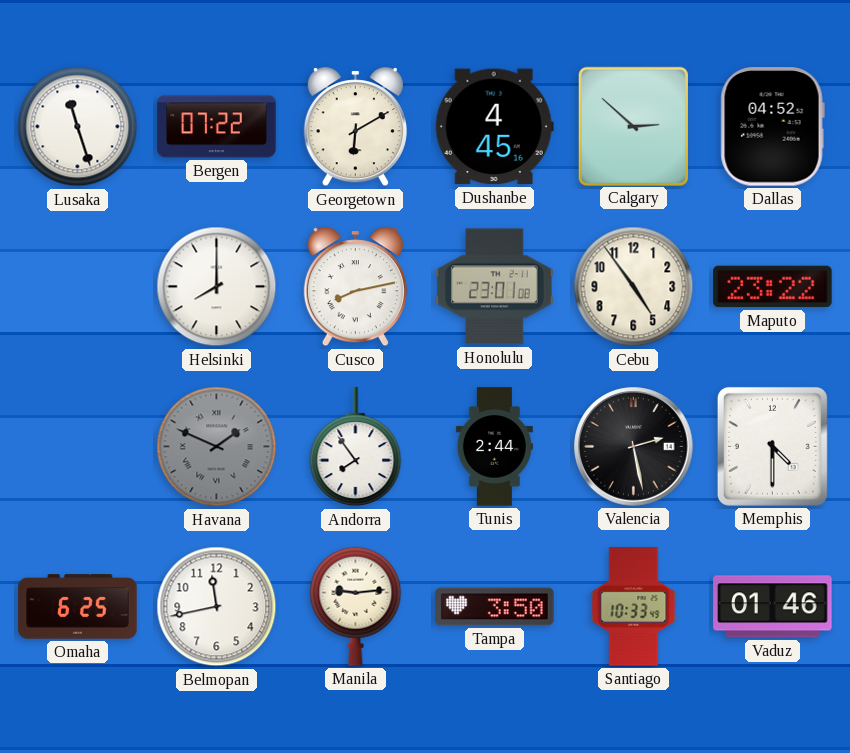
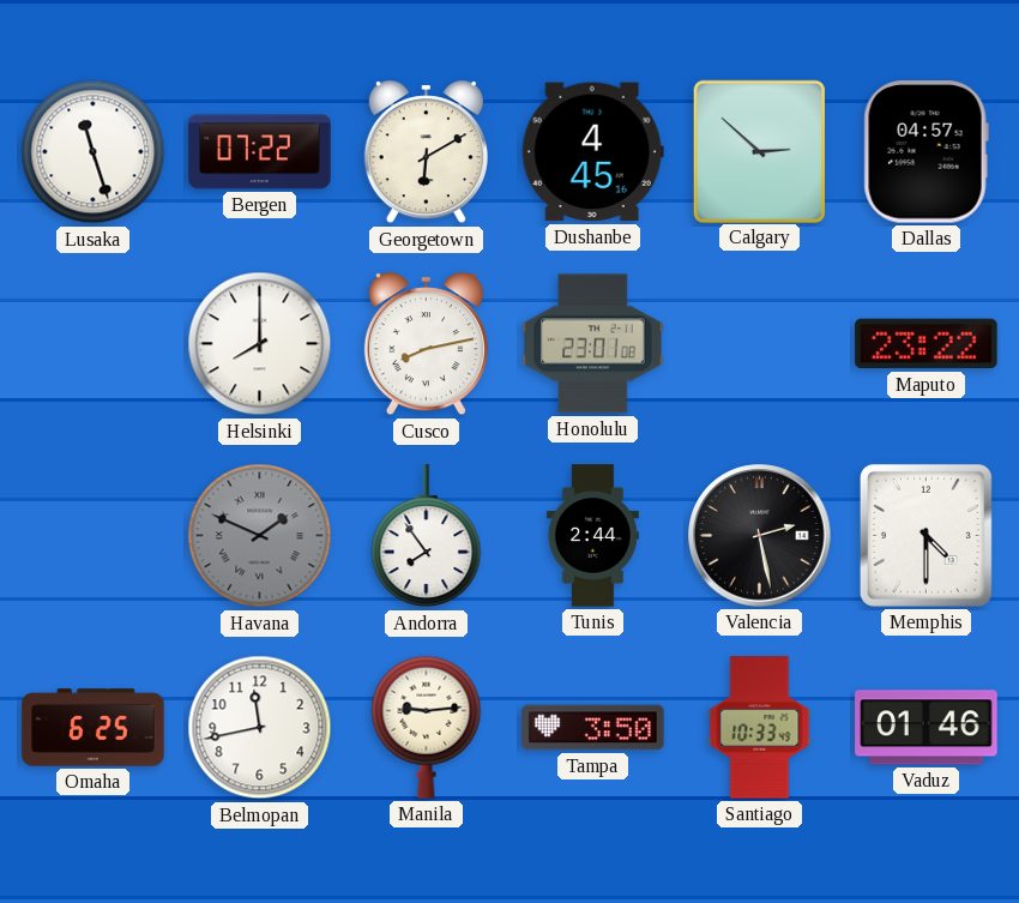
Dallas: 04:52 -> 04:57 (925, 152)
Cebu: 4:54 -> none (634, 287)
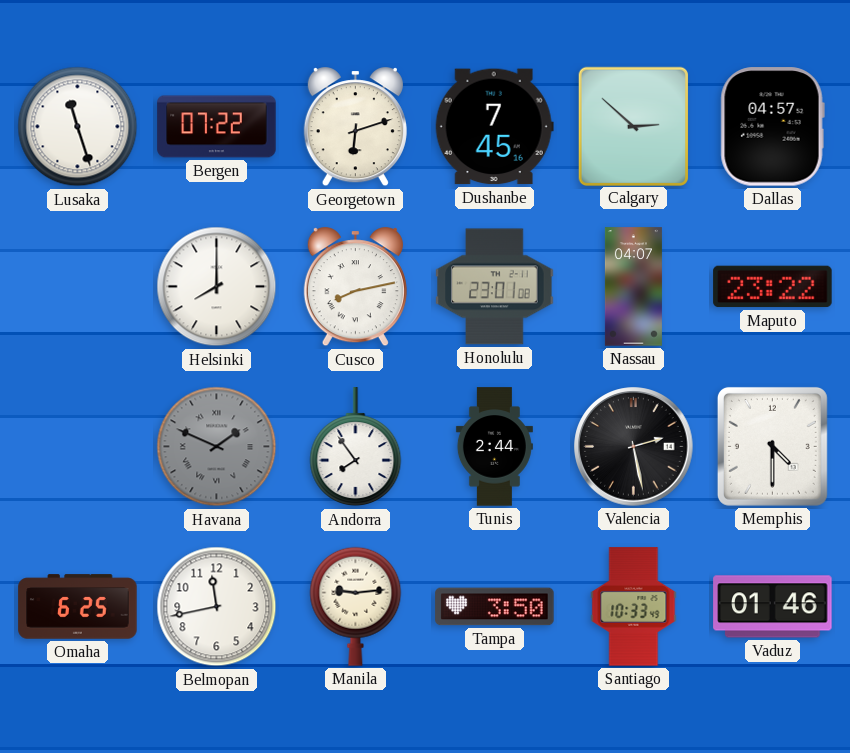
Georgetown: 6:10 -> 6:12 (355, 127)
Dushanbe: 4:45 -> 7:45 (494, 127)
Nassau: none -> 04:07 (633, 287)
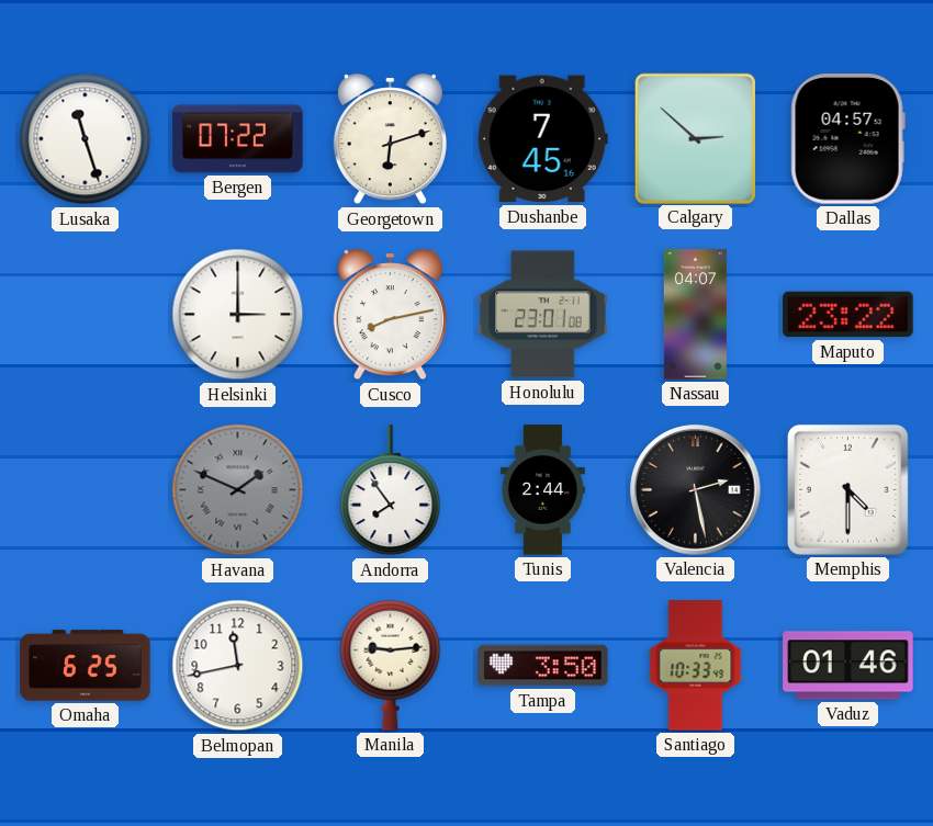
Helsinki: 8:00 -> 3:00 (238, 315)
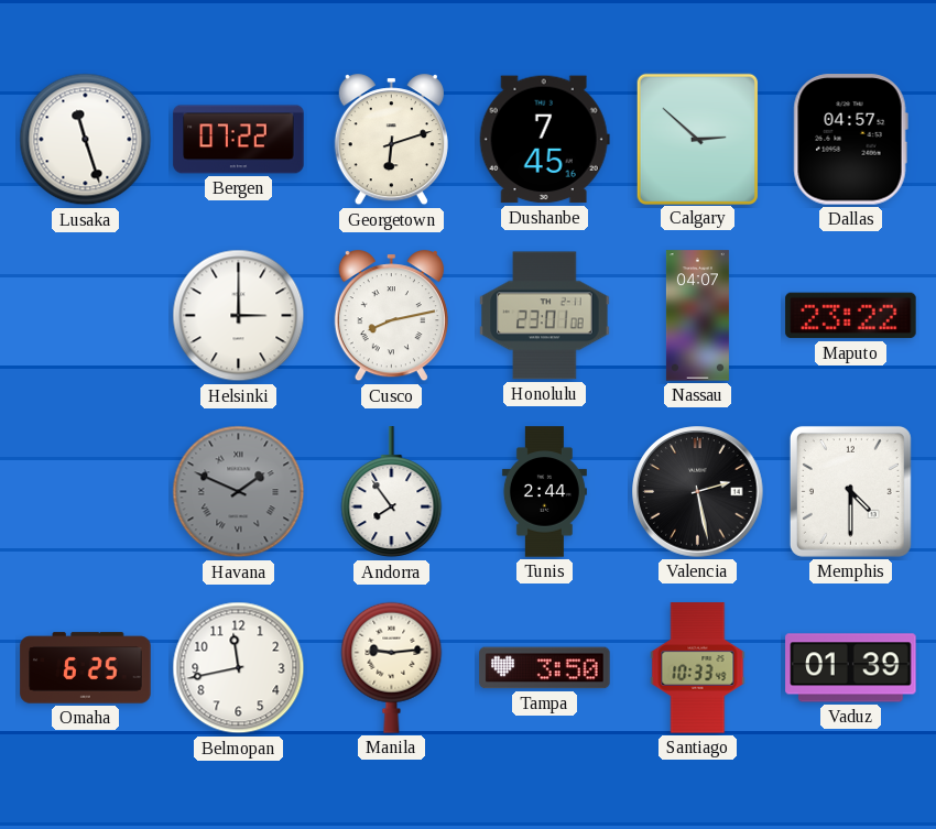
Vaduz: 01:46 -> 01:39 (851, 668)
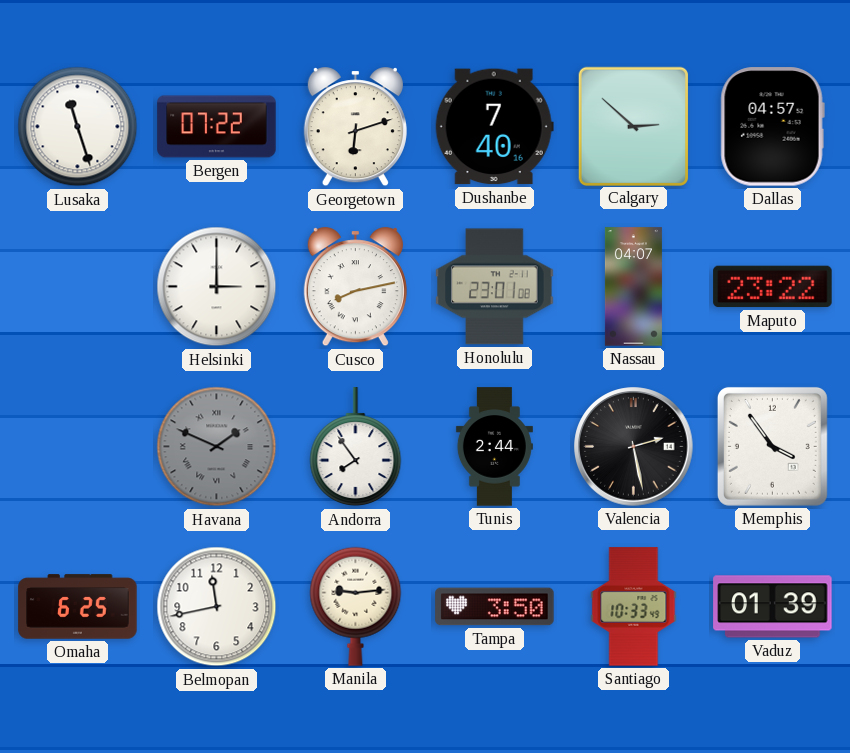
Dushanbe: 7:45 -> 7:40 (494, 127)
Memphis: 4:30 -> 3:54 (772, 446)
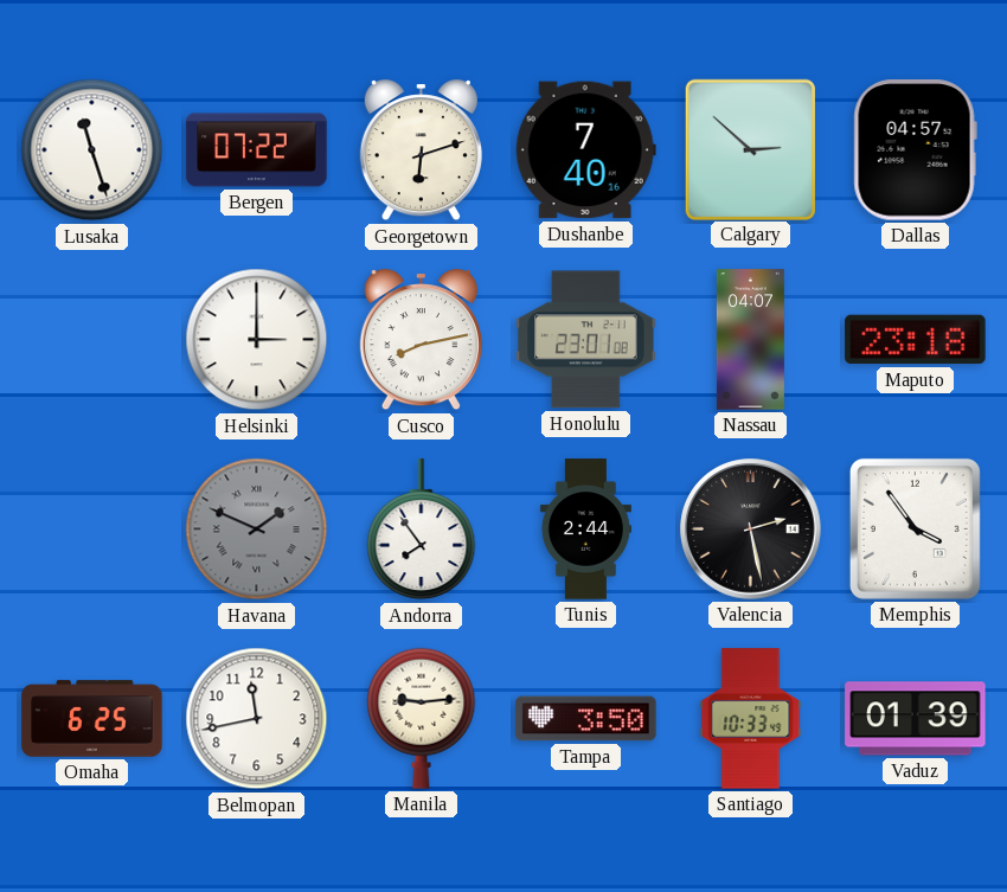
Maputo: 23:22 -> 23:18 (916, 340)
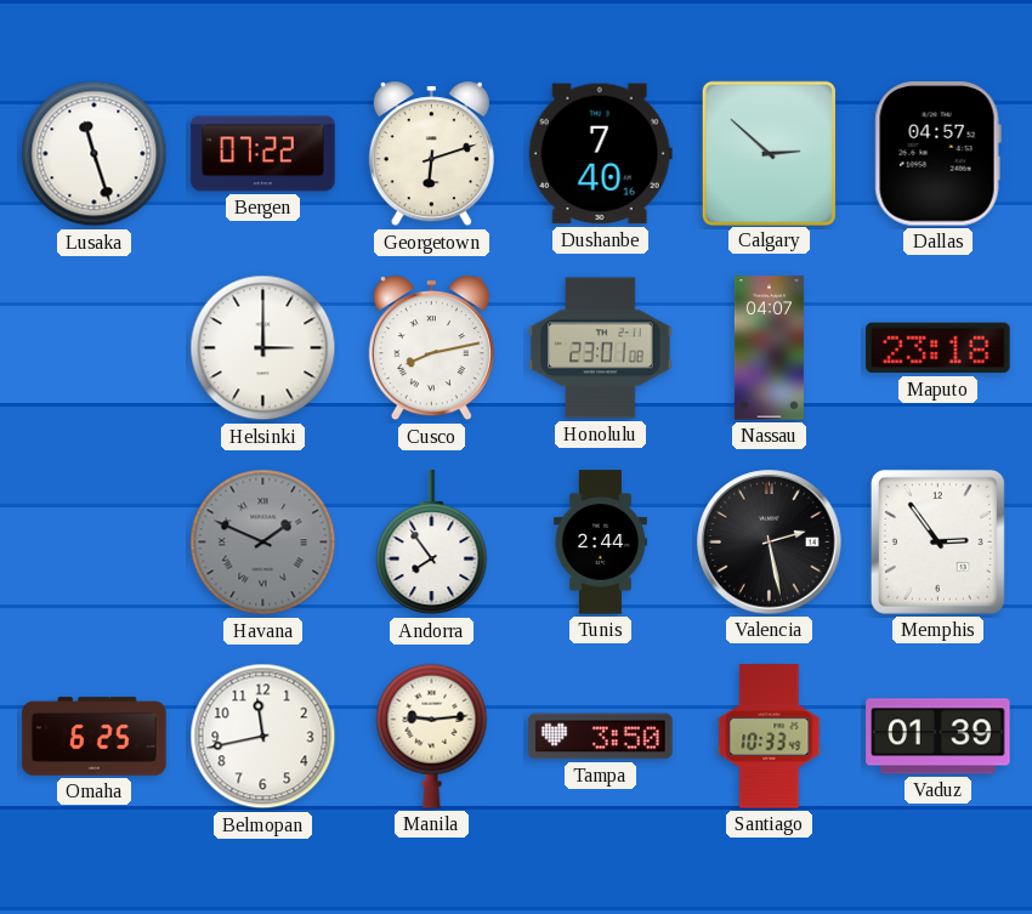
Memphis: 3:54 -> 2:54 (937, 541)
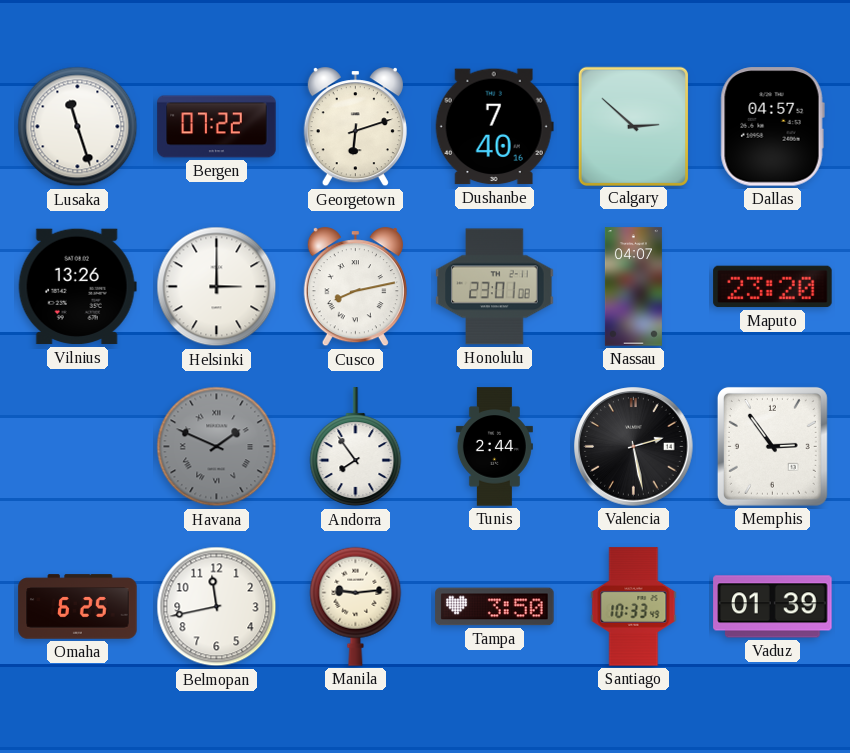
Vilnius: none -> 13:26 (77, 287)
Maputo: 23:18 -> 23:20 (773, 287)
